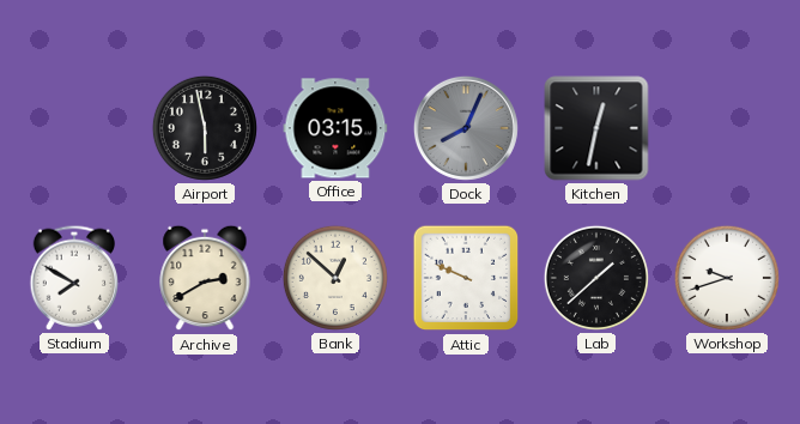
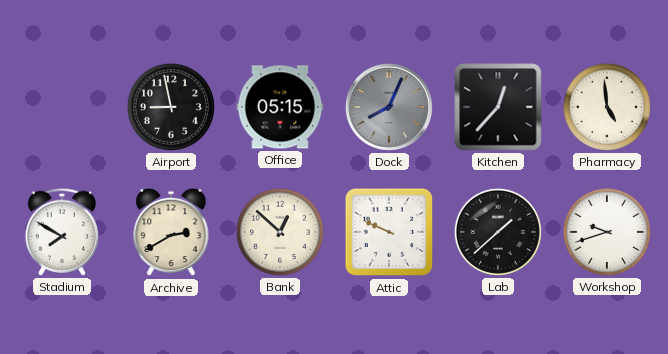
Airport: 5:58 -> 8:58 (171, 107)
Office: 03:15 -> 05:15 (280, 107)
Kitchen: 12:32 -> 12:37 (498, 107)
Pharmacy: none -> 4:59 (607, 107)
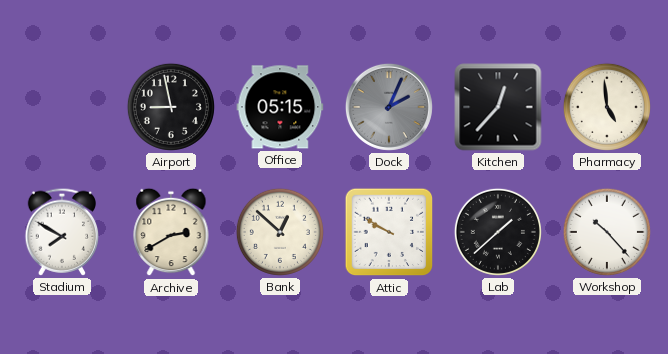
Dock: 8:04 -> 2:04 (389, 107)
Attic: 9:49 -> 9:50 (389, 232)
Workshop: 9:42 -> 10:23 (607, 232)
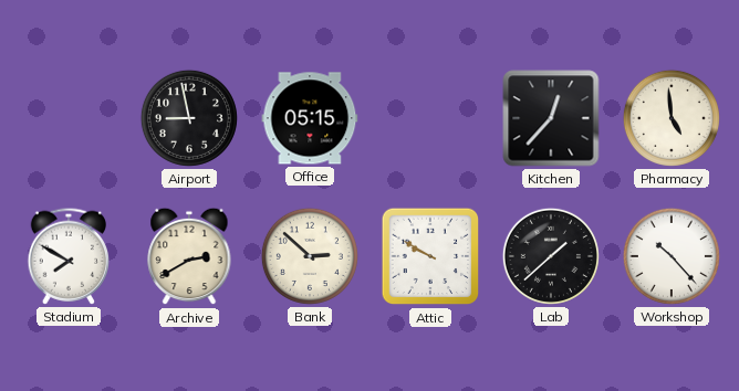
Dock: 2:04 -> none (389, 107)
Bank: 12:52 -> 2:52 (310, 256)
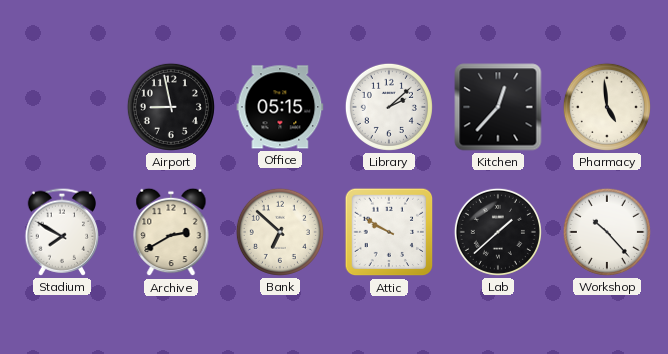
Library: none -> 2:08 (389, 107)
Bank: 2:52 -> 6:52 (280, 232)
